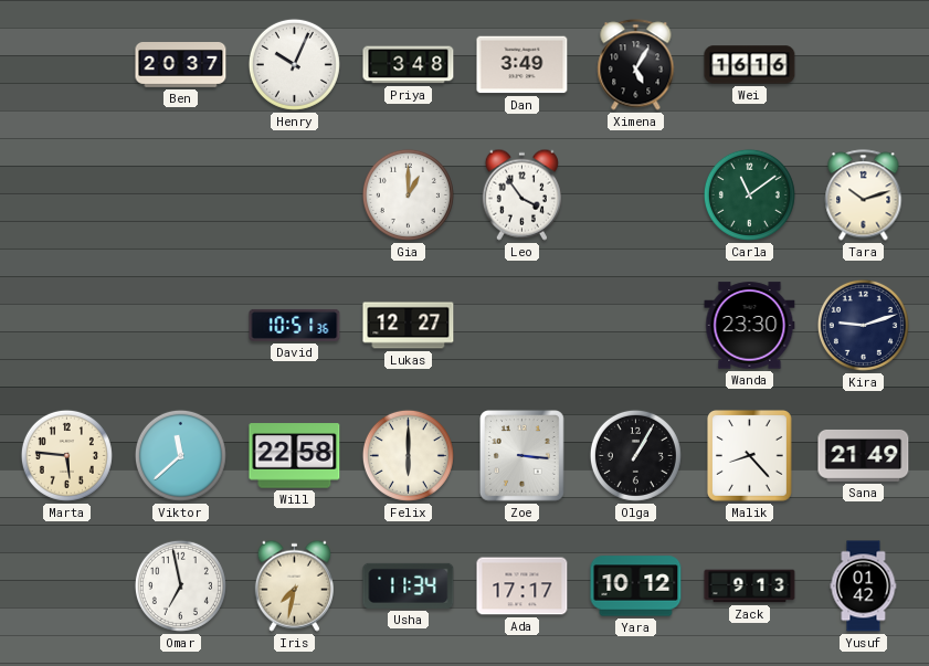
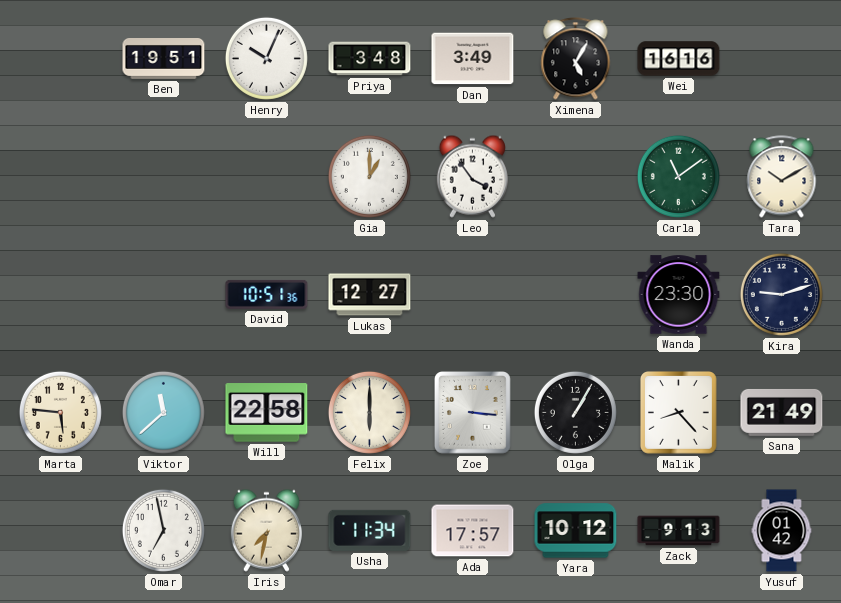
Ben: 20:37 -> 19:51 (164, 59)
Tara: 10:12 -> 10:10 (782, 177)
Ada: 17:17 -> 17:57 (473, 531)
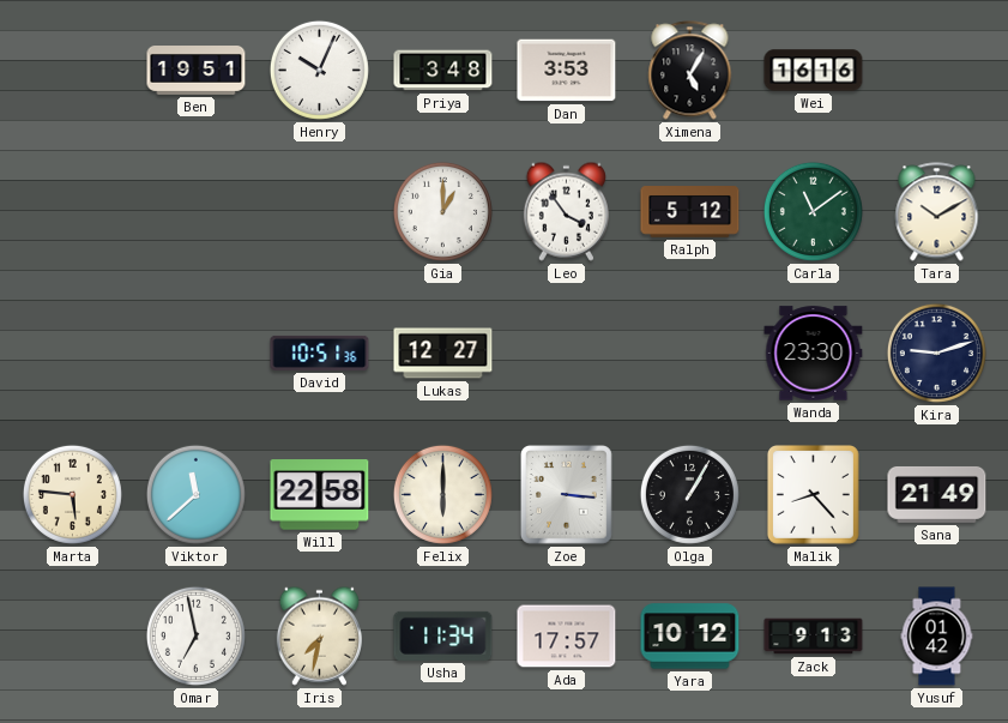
Dan: 3:49 -> 3:53 (567, 71)
Ralph: none -> 5:12 (690, 212)
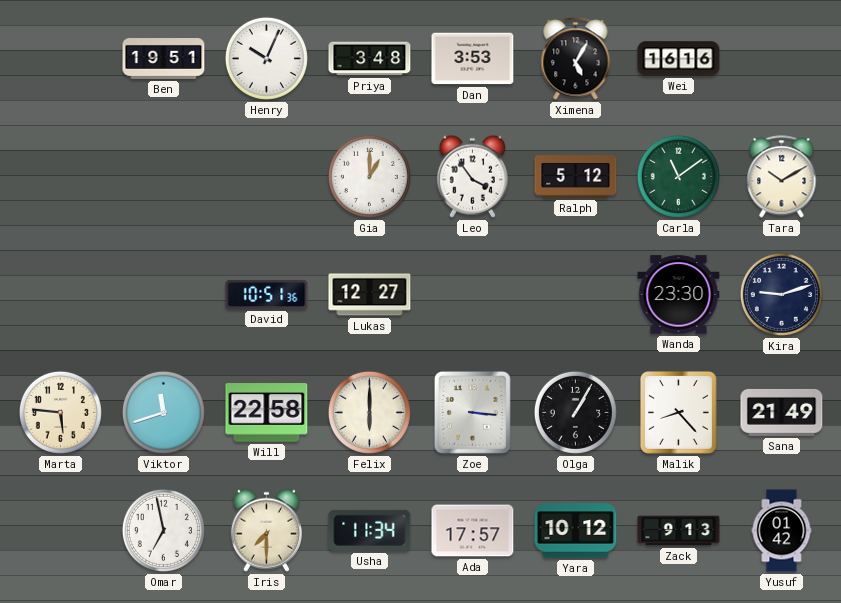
Viktor: 11:38 -> 11:42 (163, 412)
Iris: 7:32 -> 7:30 (266, 530)
